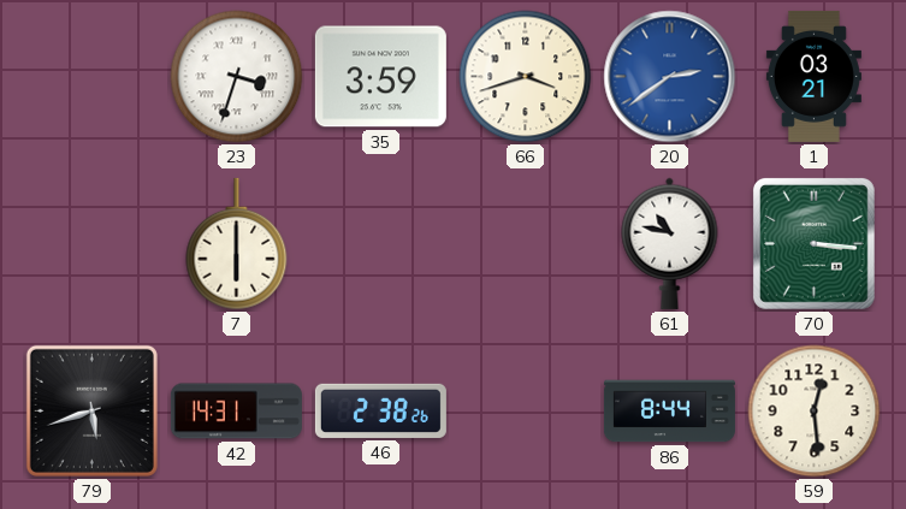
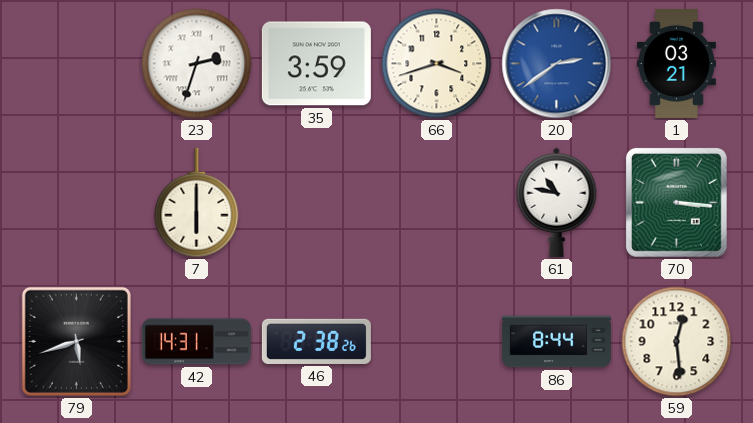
23: 3:33 -> 2:33 (197, 64)
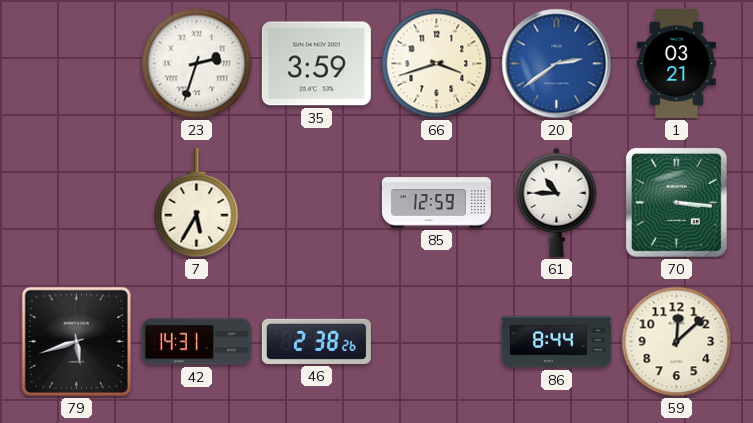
7: 6:00 -> 5:35 (197, 203)
85: none -> 12:59 (436, 203)
61: 10:47 -> 10:45 (557, 202)
59: 12:29 -> 12:08 (677, 342)
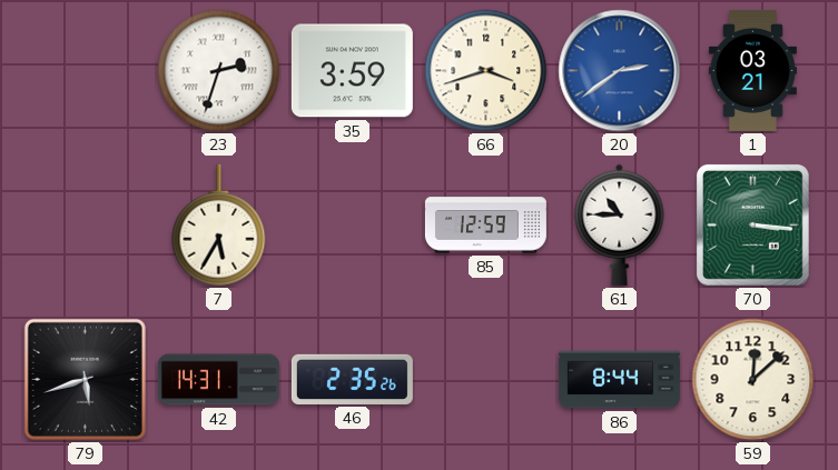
46: 2:38 -> 2:35 (352, 379)
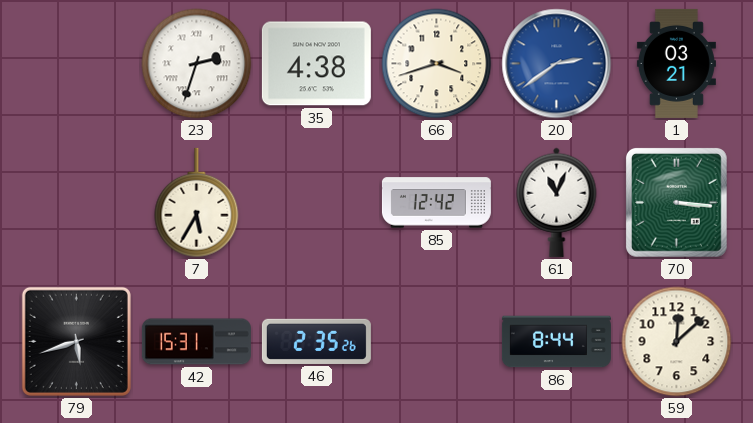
35: 3:59 -> 4:38 (316, 64)
85: 12:59 -> 12:42 (436, 203)
61: 10:45 -> 11:04 (557, 202)
42: 14:31 -> 15:31 (196, 342)
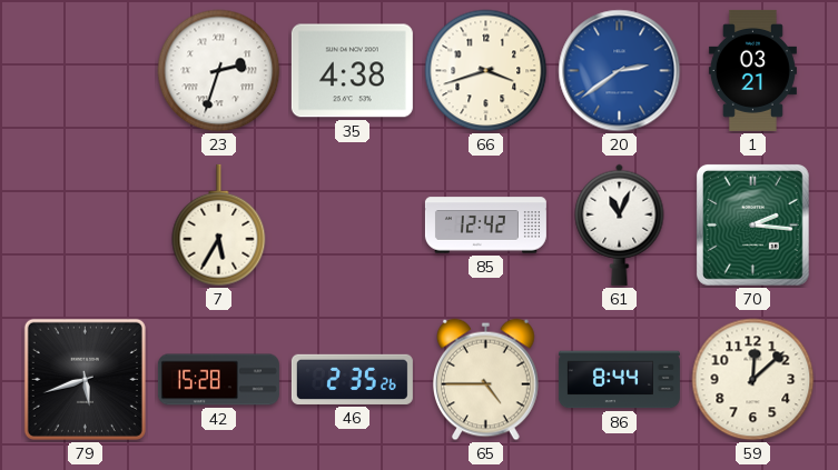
70: 3:16 -> 2:16 (752, 224)
42: 15:31 -> 15:28 (218, 380)
65: none -> 4:45 (485, 380)
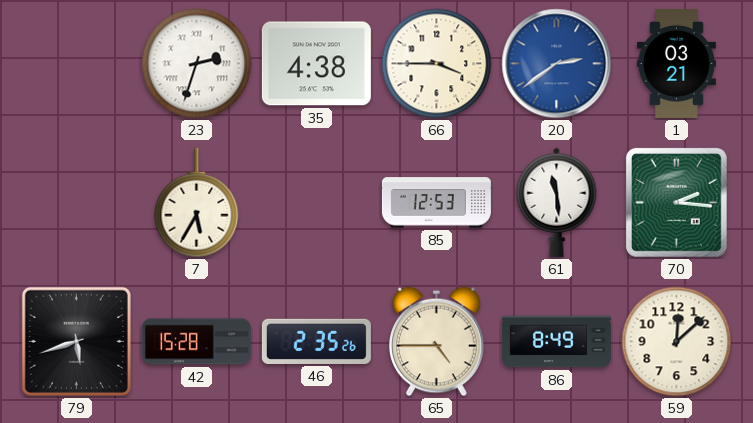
66: 3:42 -> 3:45 (437, 64)
85: 12:42 -> 12:53 (436, 203)
61: 11:04 -> 11:29 (557, 202)
86: 8:44 -> 8:49 (556, 342)
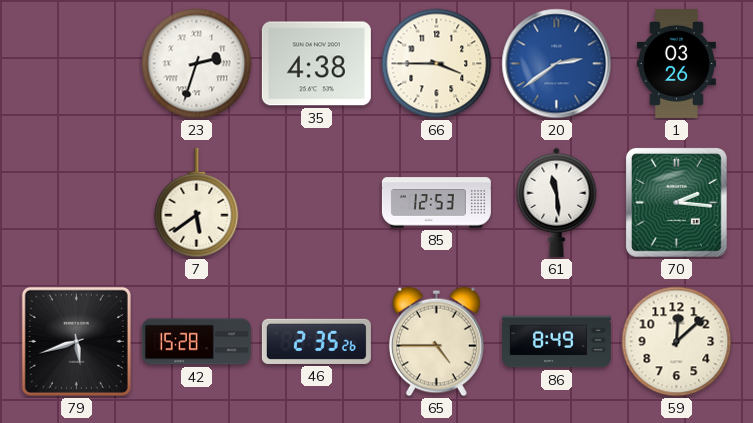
1: 03:21 -> 03:26 (676, 63)
7: 5:35 -> 5:39 (197, 203)
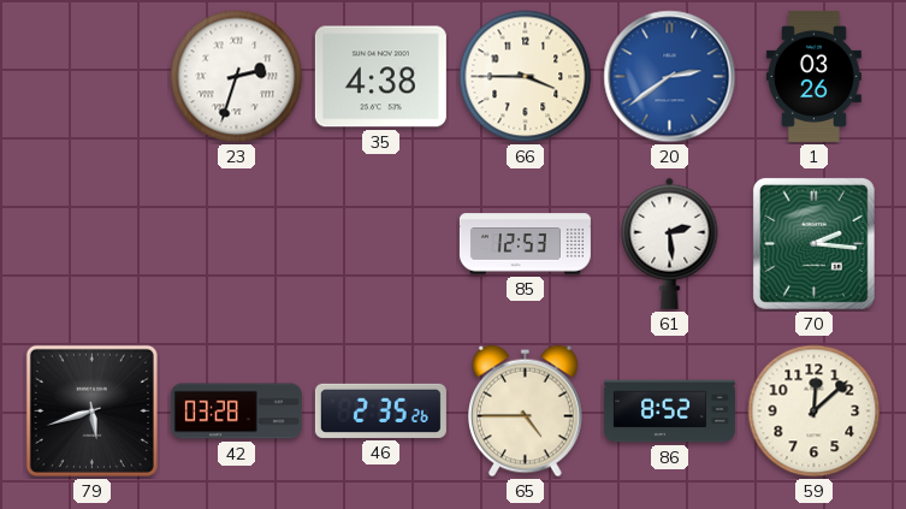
7: 5:39 -> none (197, 203)
61: 11:29 -> 2:29 (670, 243)
42: 15:28 -> 03:28 (236, 412)
86: 8:49 -> 8:52 (669, 412)
